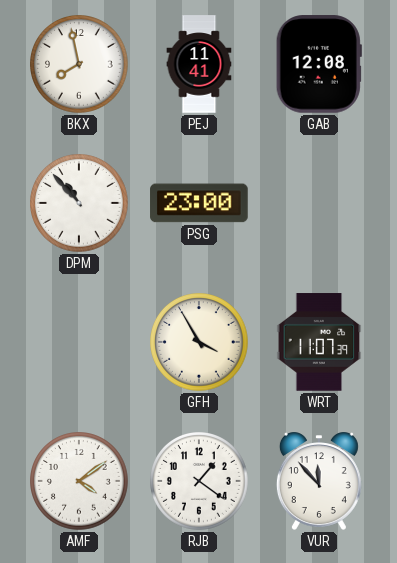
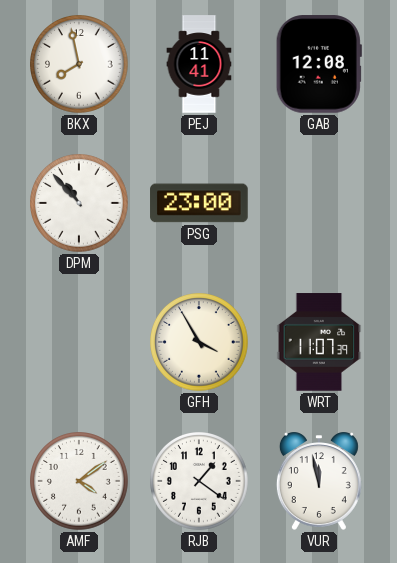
VUR: 11:53 -> 11:58 (319, 481)
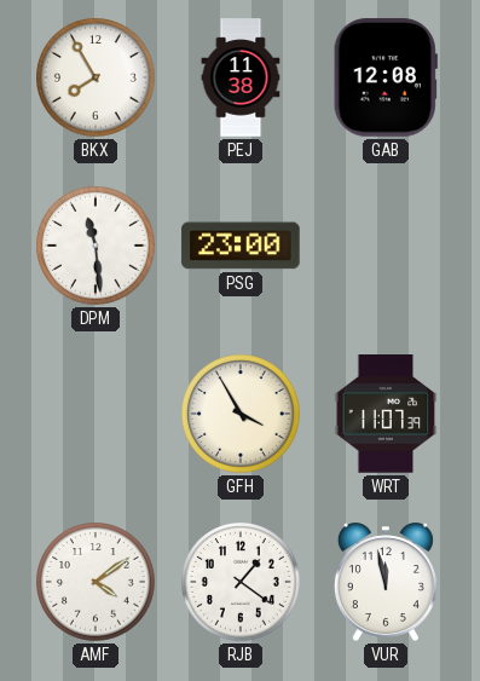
BKX: 7:58 -> 7:55 (96, 77)
PEJ: 11:41 -> 11:38 (241, 77)
DPM: 10:53 -> 11:29 (96, 246)
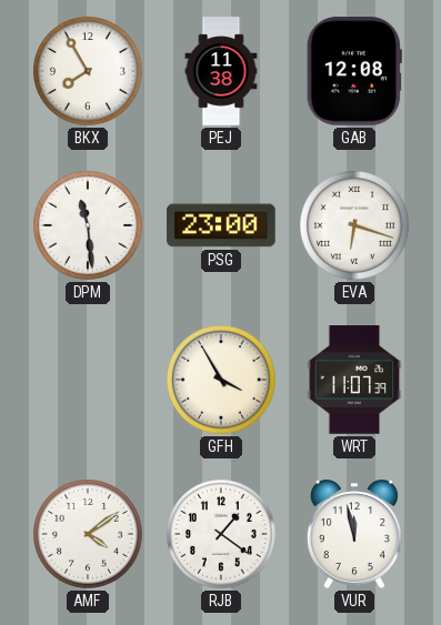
EVA: none -> 6:18 (354, 225)
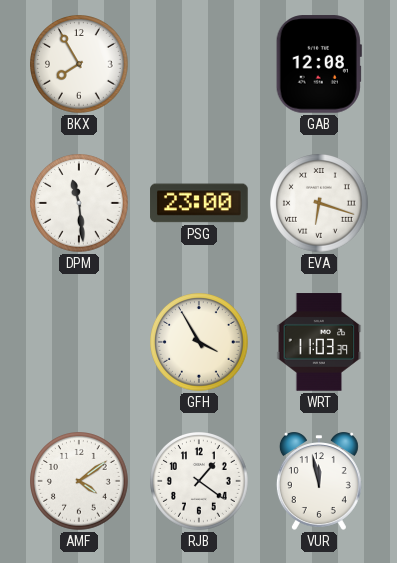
PEJ: 11:38 -> none (221, 71)
WRT: 11:07 -> 11:03 (319, 342)
